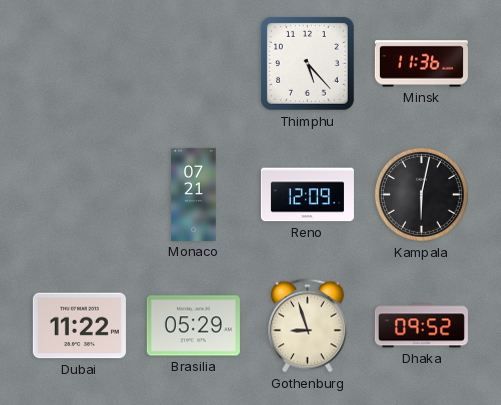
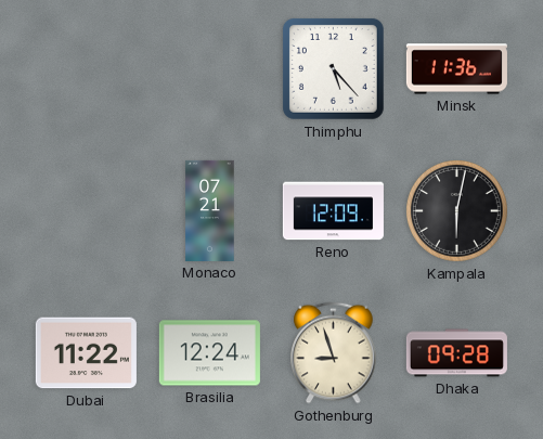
Brasilia: 05:29 -> 12:24 (209, 353)
Dhaka: 09:52 -> 09:28 (456, 353)
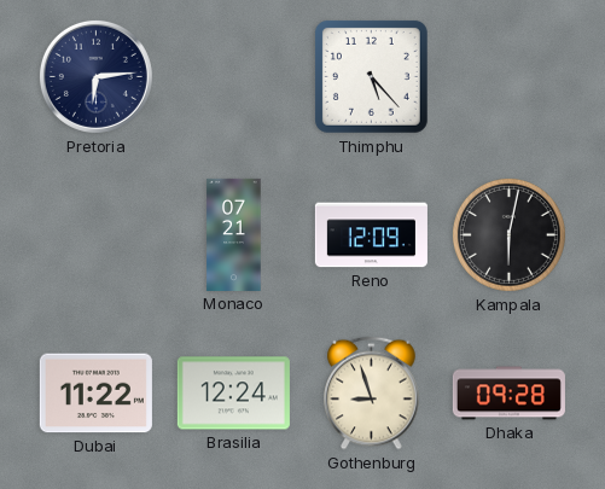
Pretoria: none -> 6:14 (95, 76)
Minsk: 11:36 -> none (456, 69)
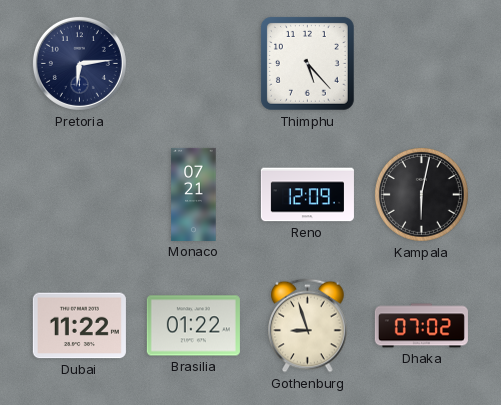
Brasilia: 12:24 -> 01:22 (193, 326)
Dhaka: 09:28 -> 07:02 (421, 326)
